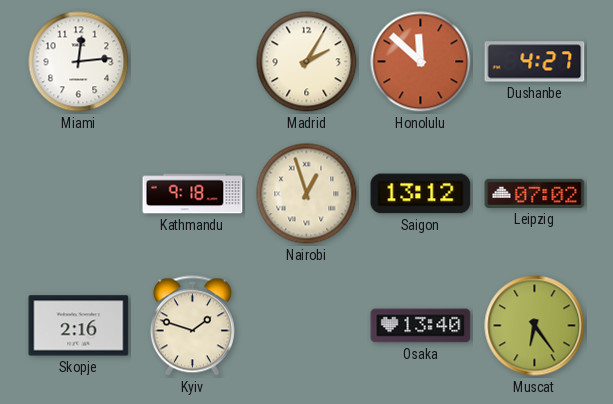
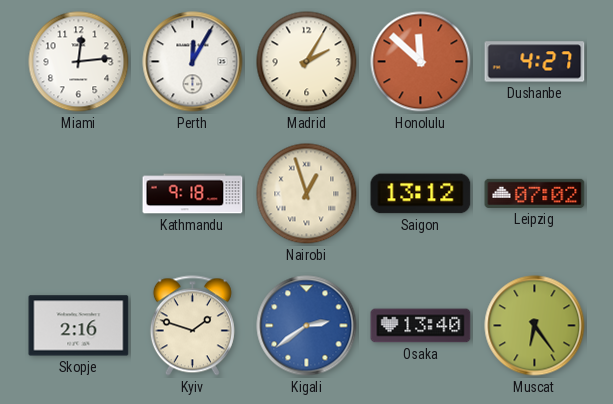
Perth: none -> 12:05 (193, 62)
Kigali: none -> 2:39 (307, 326)
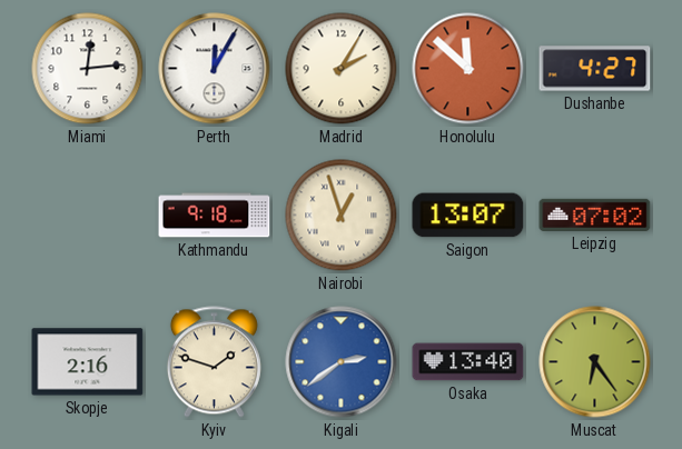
Saigon: 13:12 -> 13:07 (468, 216)
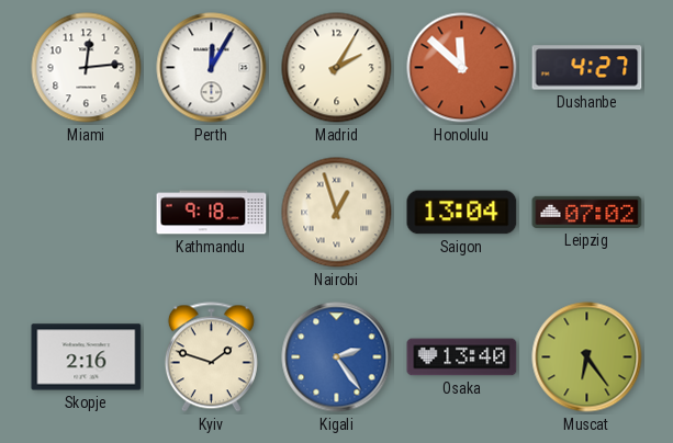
Saigon: 13:07 -> 13:04 (462, 213)
Kigali: 2:39 -> 2:24 (337, 357)
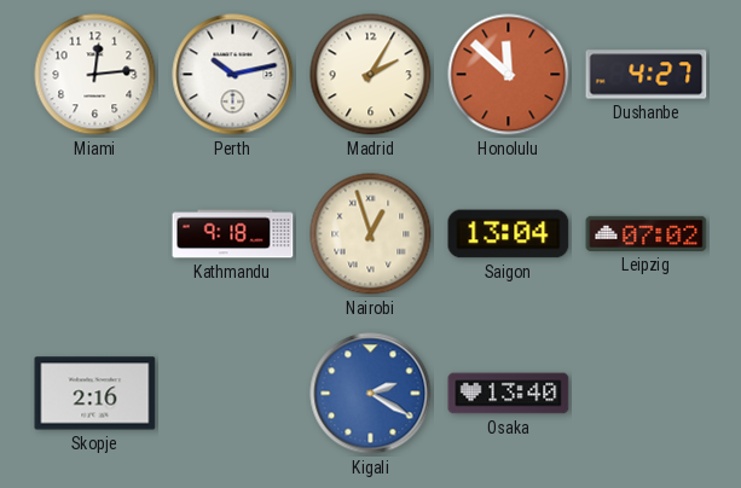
Perth: 12:05 -> 10:13 (233, 75)
Kyiv: 1:48 -> none (211, 357)
Kigali: 2:24 -> 2:20 (371, 394)
Muscat: 6:24 -> none (587, 357)
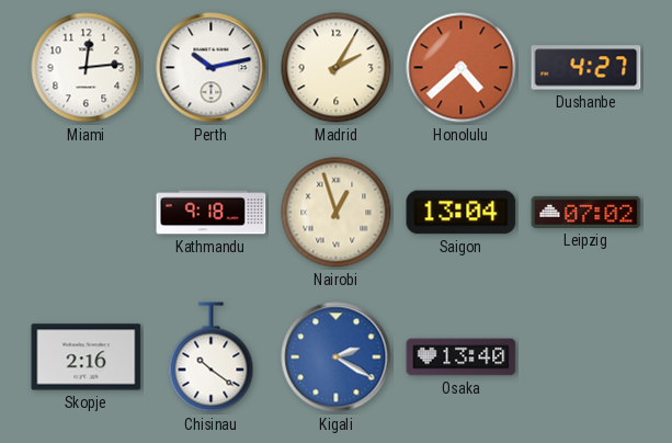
Honolulu: 11:52 -> 4:38 (462, 68)
Chisinau: none -> 10:21 (212, 357)
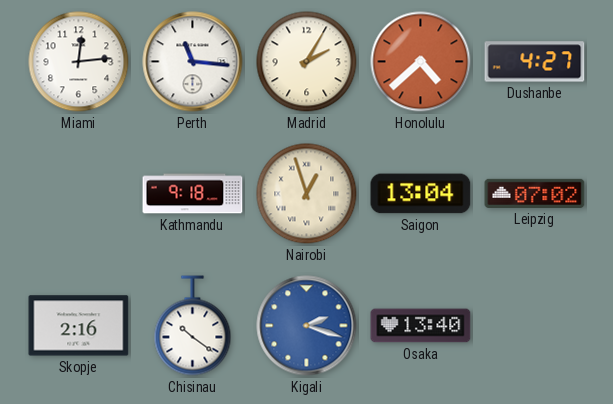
Perth: 10:13 -> 11:16 (193, 62)
Kigali: 2:20 -> 2:18 (307, 326)
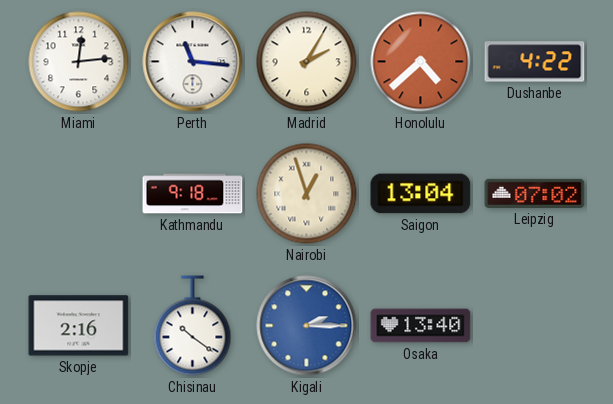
Dushanbe: 4:27 -> 4:22 (535, 62)
Kigali: 2:18 -> 2:15 (307, 326)
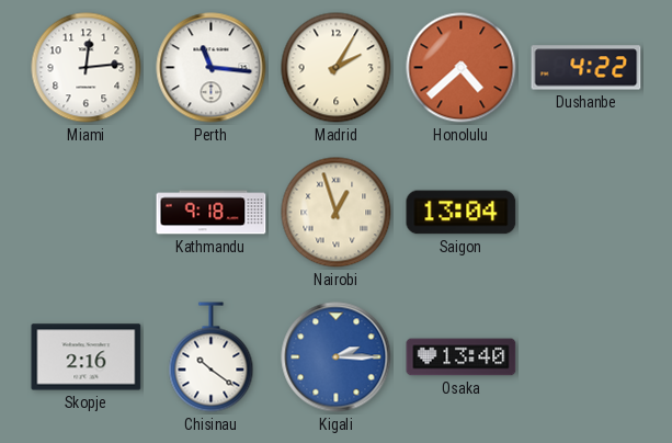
Leipzig: 07:02 -> none (535, 193)
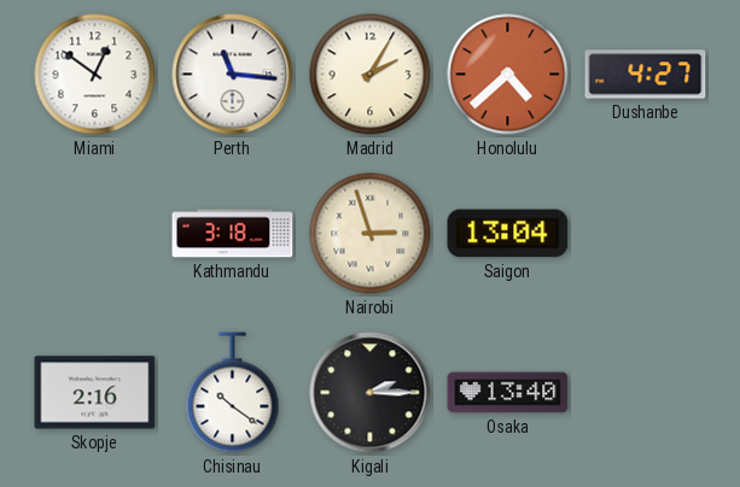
Miami: 12:14 -> 12:51 (95, 75)
Dushanbe: 4:22 -> 4:27 (646, 75)
Kathmandu: 9:18 -> 3:18 (233, 234)
Nairobi: 12:57 -> 2:57 (371, 234)
Kigali dial: blue -> black (371, 393)
